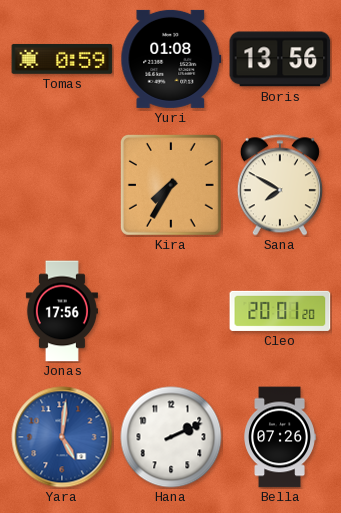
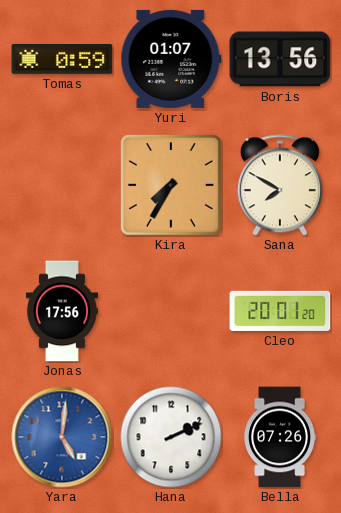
Yuri: 01:08 -> 01:07 (171, 59)
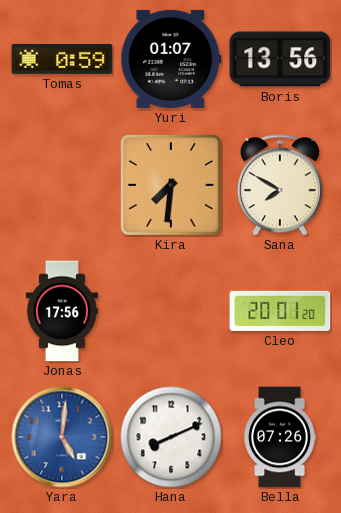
Kira: 7:35 -> 7:31 (171, 185)
Hana: 2:11 -> 8:11 (171, 437)
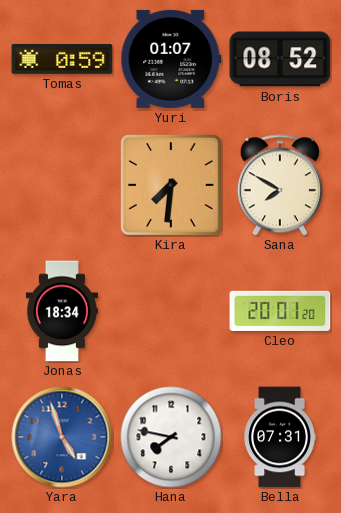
Boris: 13:56 -> 08:52 (280, 59)
Jonas: 17:56 -> 18:34 (62, 311)
Yara: 5:01 -> 4:57 (62, 437)
Hana: 8:11 -> 7:47 (171, 437)
Bella: 07:26 -> 07:31 (280, 437)
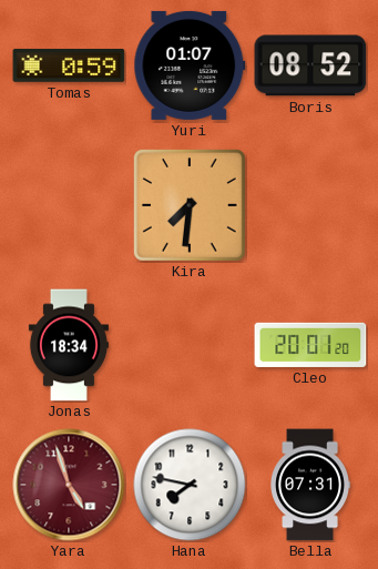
Sana: 7:50 -> none (280, 185)
Yara dial: blue -> burgundy (69, 485)
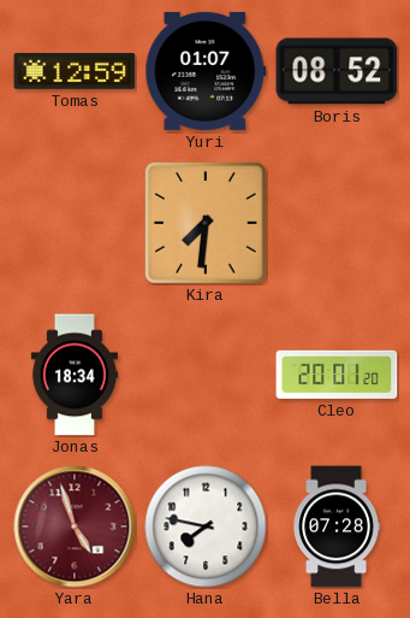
Tomas: 0:59 -> 12:59 (75, 71)
Bella: 07:31 -> 07:28 (337, 526)
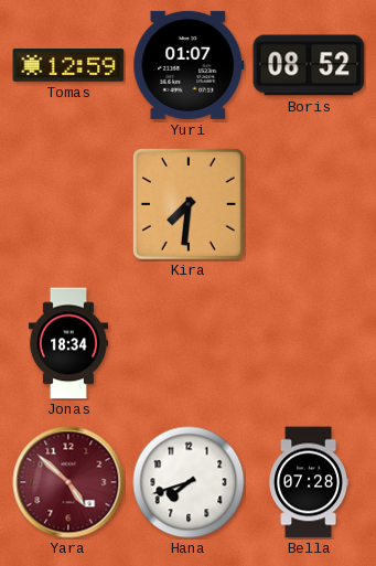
Cleo: 20:01 -> none (337, 375)
Yara: 4:57 -> 4:52 (68, 482)
Hana: 7:47 -> 7:42 (189, 482)
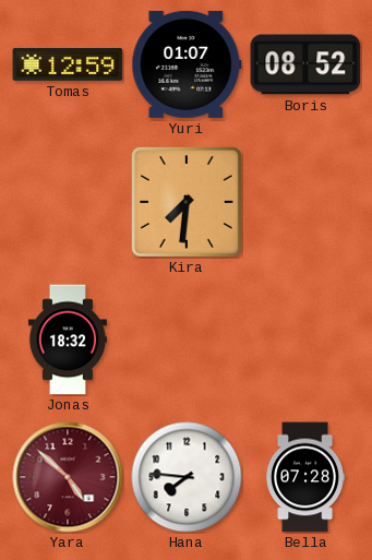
Jonas: 18:34 -> 18:32 (68, 339)
Hana: 7:42 -> 7:46 (187, 477)
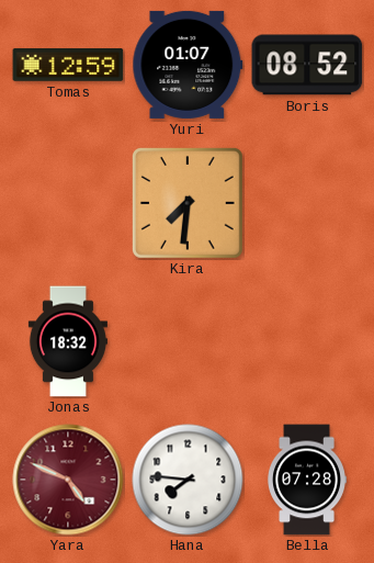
Yara: 4:52 -> 4:49 (68, 480)
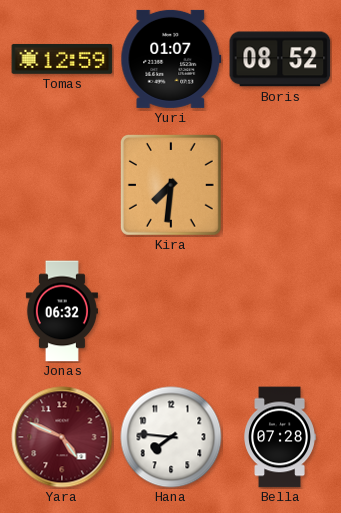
Jonas: 18:32 -> 06:32 (62, 311)
